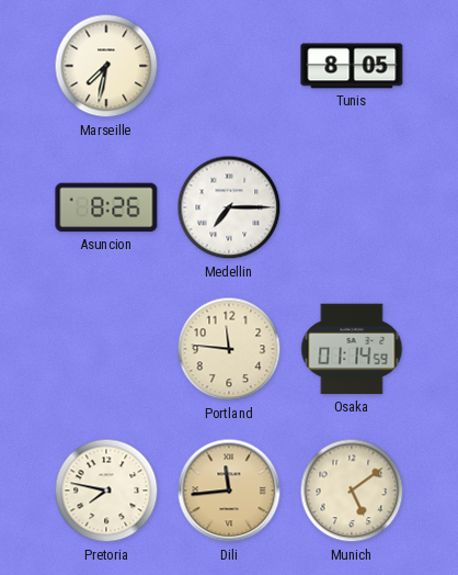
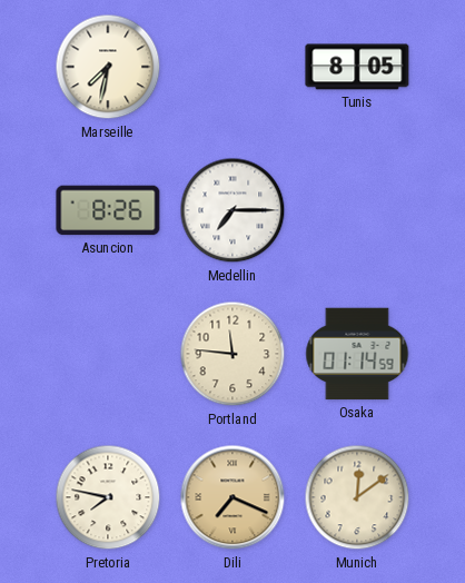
Dili: 11:44 -> 7:19 (233, 497)
Munich: 5:09 -> 12:09 (357, 497)
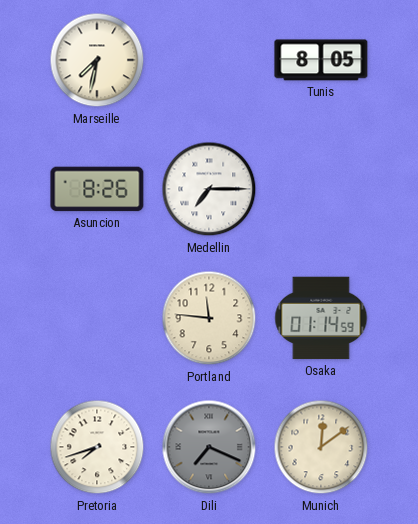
Pretoria: 7:47 -> 7:42 (97, 447)
Dili dial: champagne -> grey (209, 447)
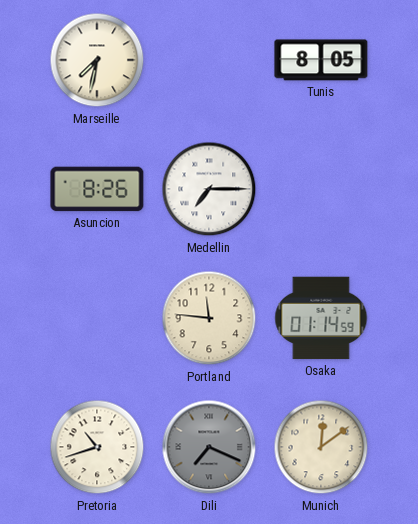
Pretoria: 7:42 -> 10:42 (97, 447)
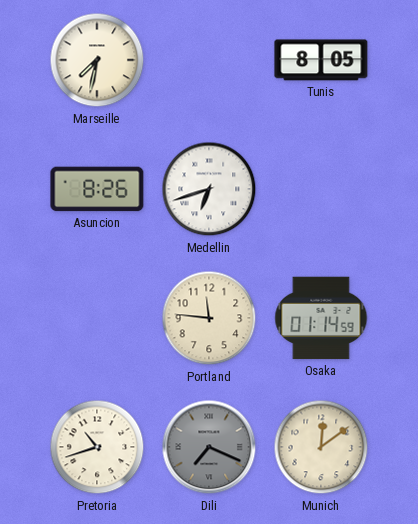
Medellin: 7:15 -> 6:42 (209, 189)
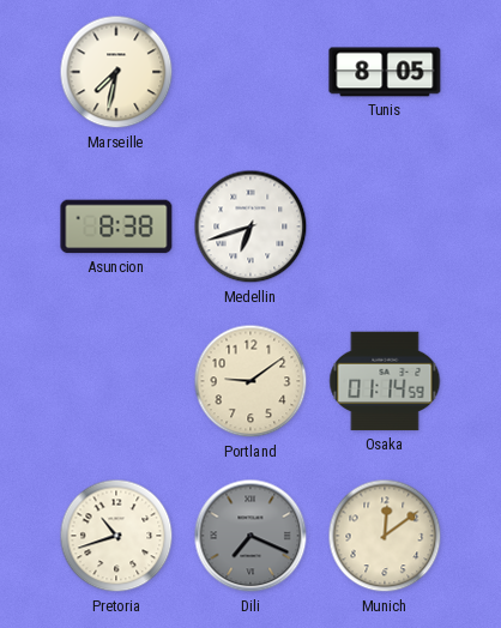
Asuncion: 8:26 -> 8:38 (116, 227)
Portland: 11:46 -> 9:09 (251, 381)
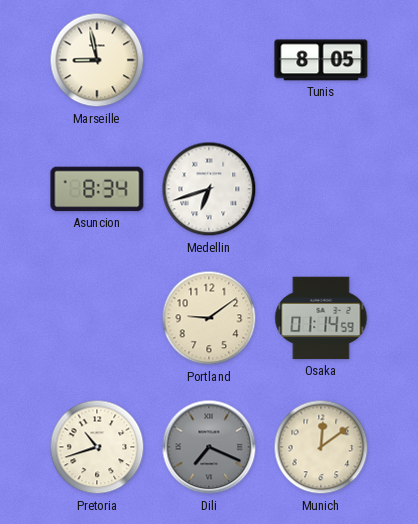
Marseille: 7:32 -> 8:58 (97, 60)
Asuncion: 8:38 -> 8:34 (97, 189)
